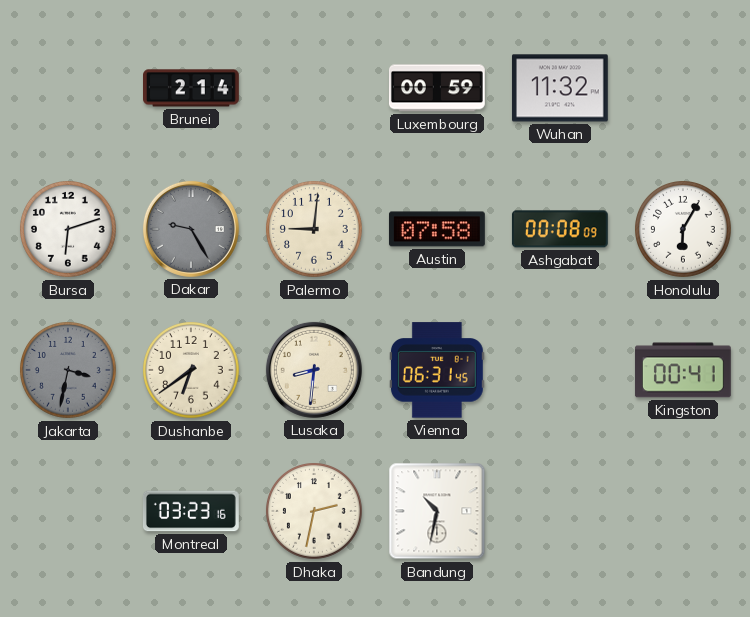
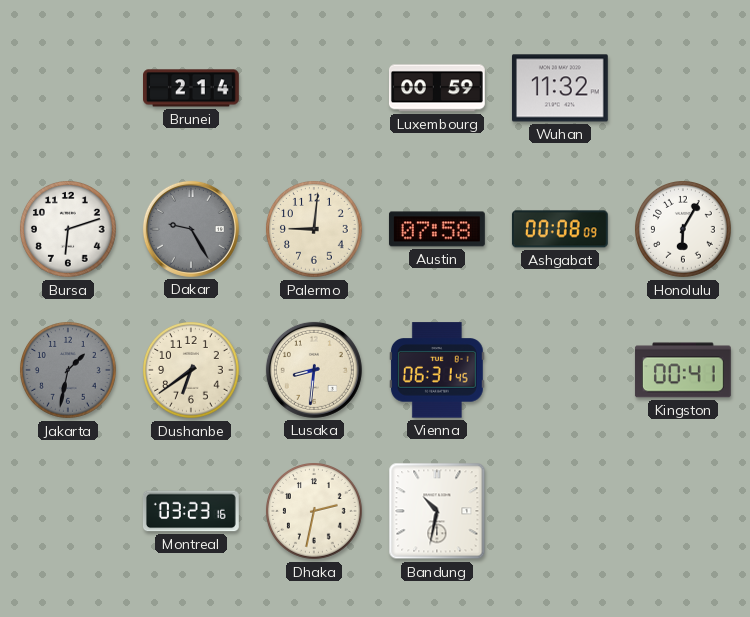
Jakarta: 3:32 -> 1:32 (69, 371)
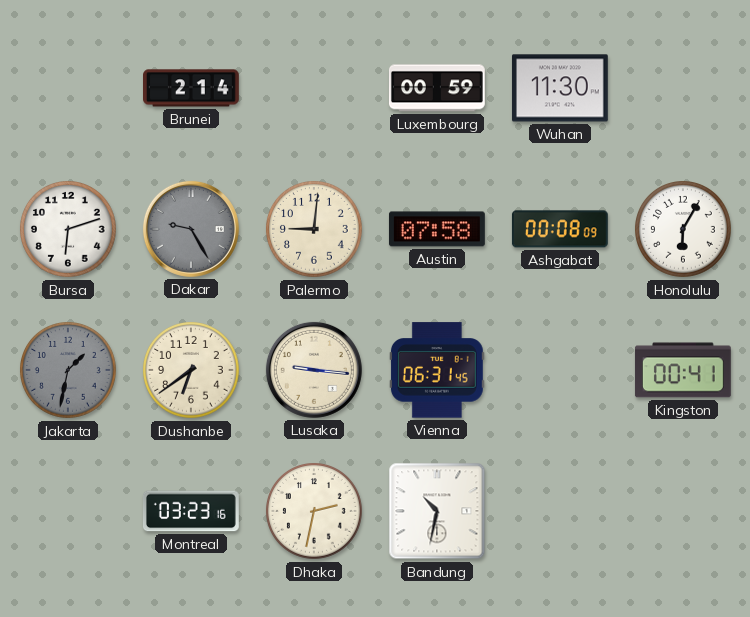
Wuhan: 11:32 -> 11:30 (560, 88)
Lusaka: 8:31 -> 9:16 (314, 370)
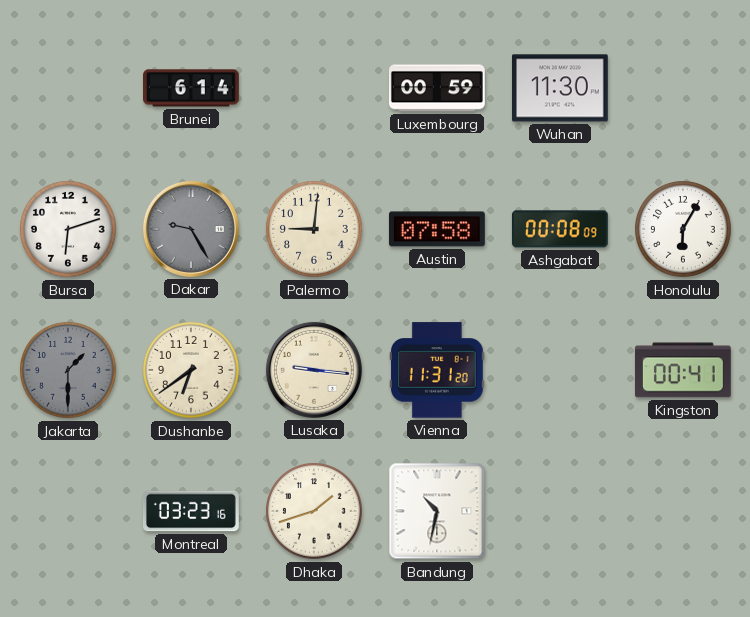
Brunei: 2:14 -> 6:14 (192, 88)
Jakarta: 1:32 -> 1:30 (69, 371)
Vienna: 06:31 -> 11:31 (437, 370)
Dhaka: 2:32 -> 1:42 (315, 512)
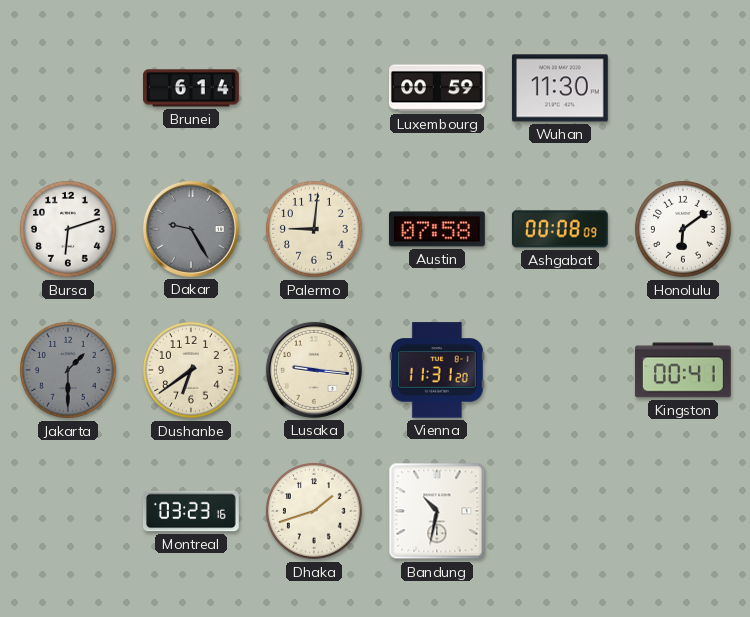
Honolulu: 6:05 -> 6:09 (684, 230)
